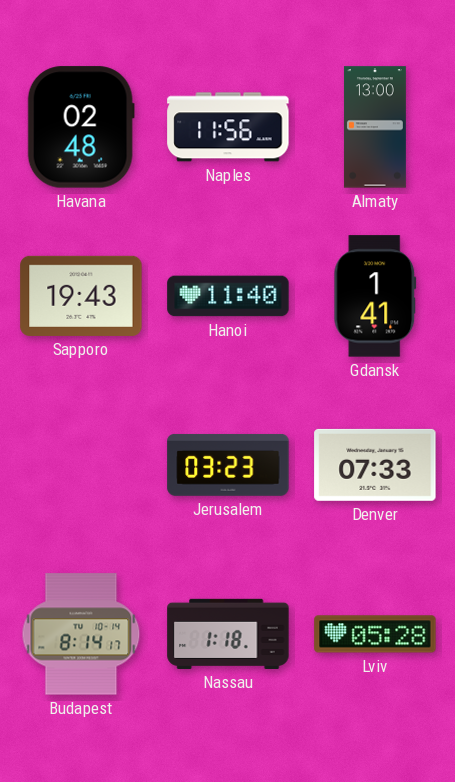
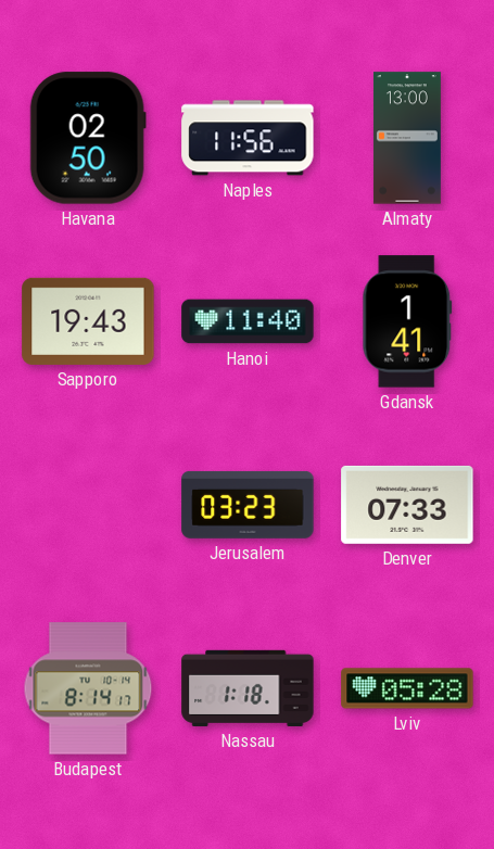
Havana: 02:48 -> 02:50 (88, 138)
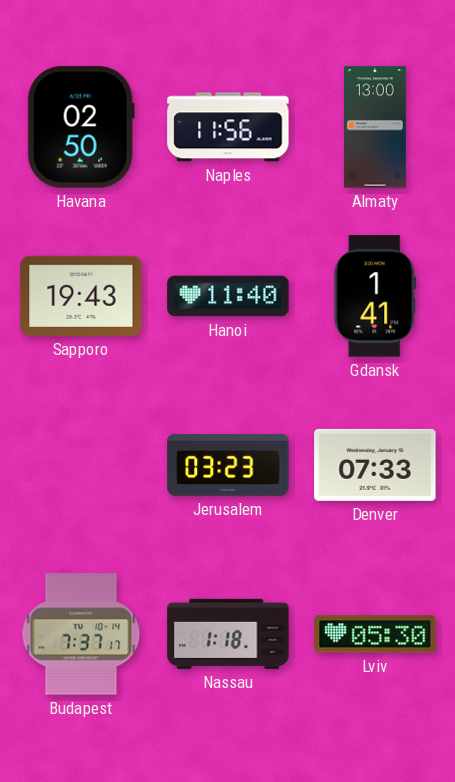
Budapest: 8:14 -> 7:37 (81, 634)
Lviv: 05:28 -> 05:30 (375, 634)
